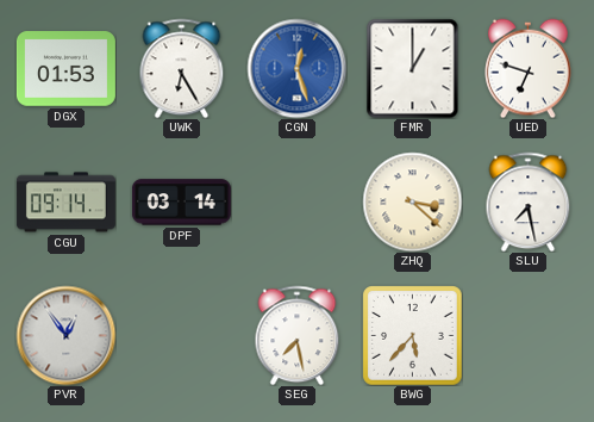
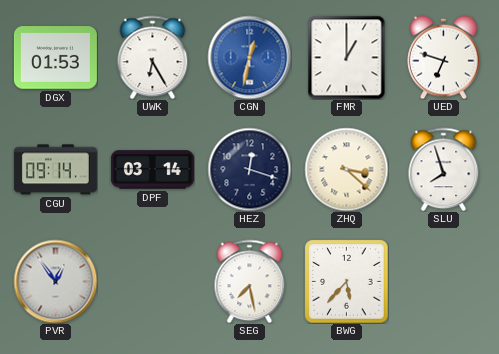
CGN: 12:27 -> 12:32 (249, 57)
HEZ: none -> 12:18 (249, 169)
SLU: 7:28 -> 7:57 (444, 169)
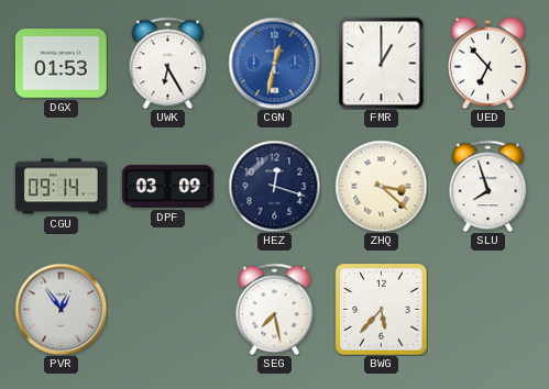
UED: 6:48 -> 6:53 (488, 63)
DPF: 03:14 -> 03:09 (167, 187)
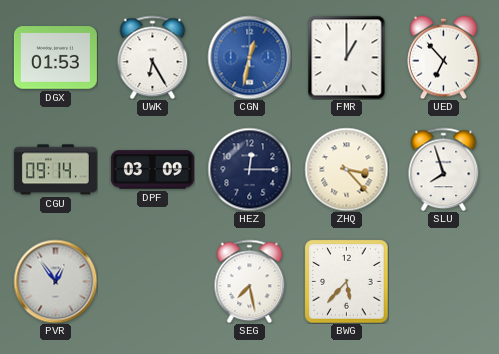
HEZ: 12:18 -> 12:15 (249, 169)
ZHQ: 3:22 -> 3:23 (346, 169)
